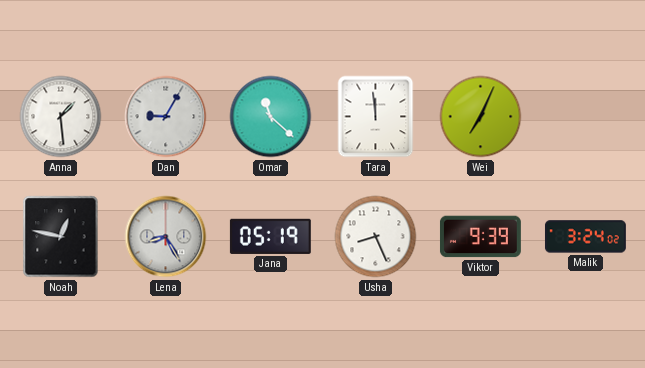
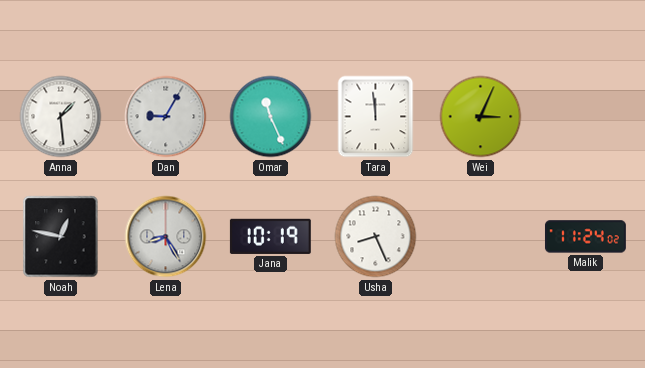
Omar: 11:22 -> 11:26 (271, 117)
Wei: 7:04 -> 3:04 (481, 117)
Jana: 05:19 -> 10:19 (270, 236)
Viktor: 9:39 -> none (480, 237)
Malik: 3:24 -> 11:24 (585, 237)
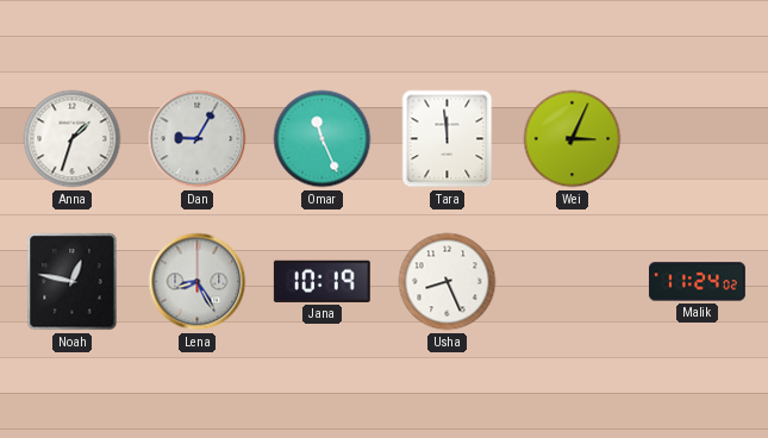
Anna: 1:29 -> 1:33 (73, 139)
